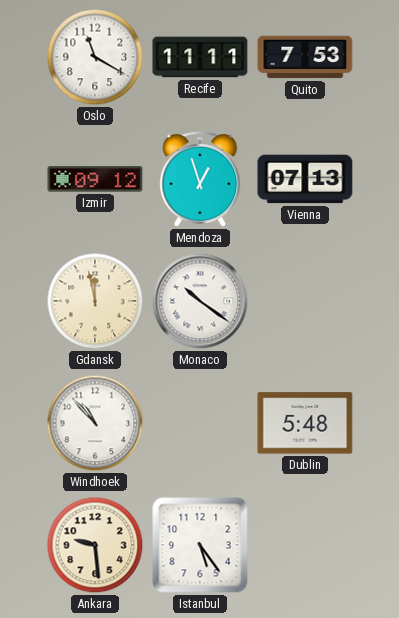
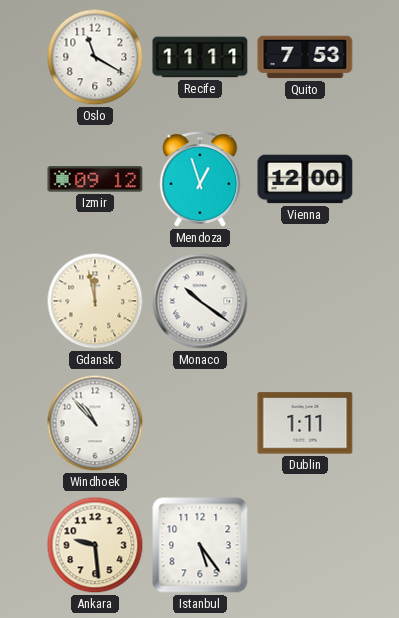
Vienna: 07:13 -> 12:00 (305, 179)
Dublin: 5:48 -> 1:11 (305, 423)
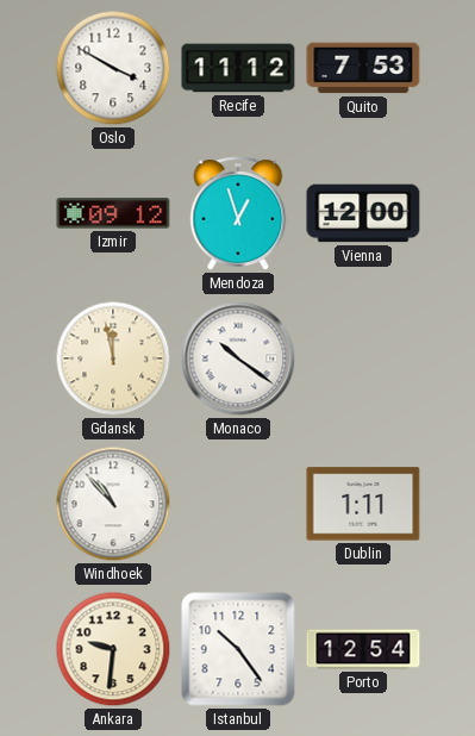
Oslo: 11:20 -> 3:50 (113, 68)
Recife: 11:11 -> 11:12 (238, 68)
Ankara: 9:29 -> 9:31 (113, 649)
Istanbul: 5:24 -> 10:24 (238, 649)
Porto: none -> 12:54 (363, 649)
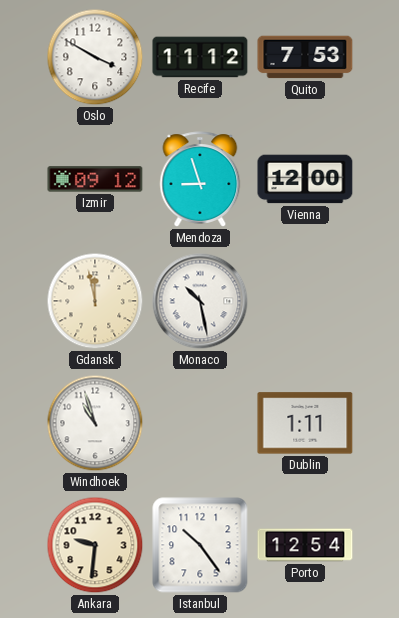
Mendoza: 12:57 -> 8:57 (200, 179)
Monaco: 10:21 -> 10:28 (200, 301)
Windhoek: 10:53 -> 10:57 (95, 423)
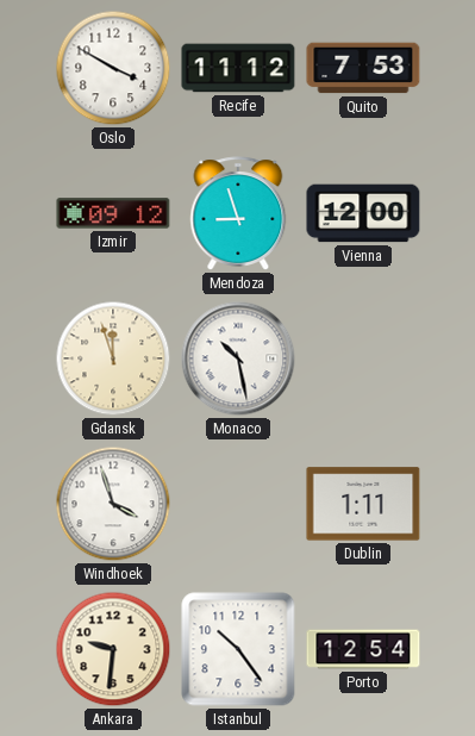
Gdansk: 11:58 -> 11:57 (113, 358)
Windhoek: 10:57 -> 3:57 (113, 504)
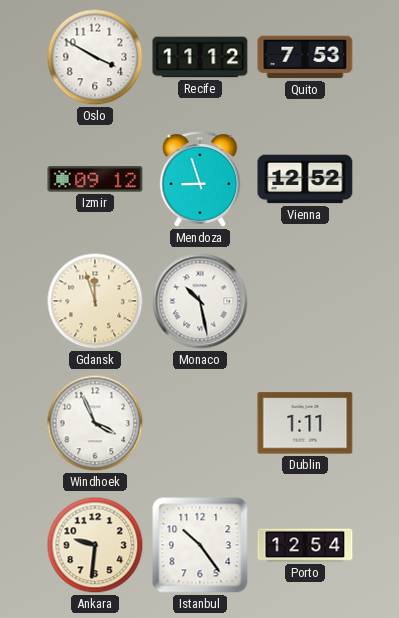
Vienna: 12:00 -> 12:52 (305, 179)
Windhoek: 3:57 -> 3:56 (95, 423)
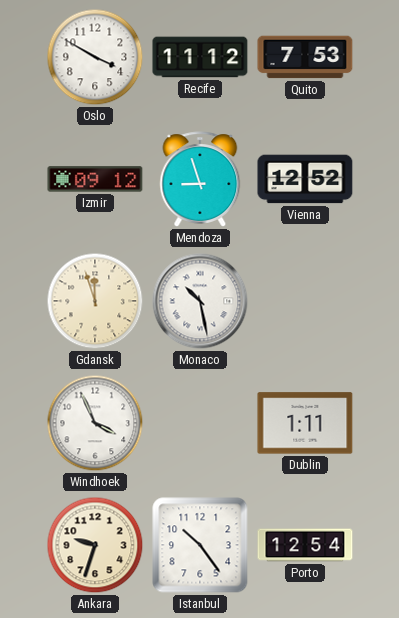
Ankara: 9:31 -> 9:33 (95, 545)
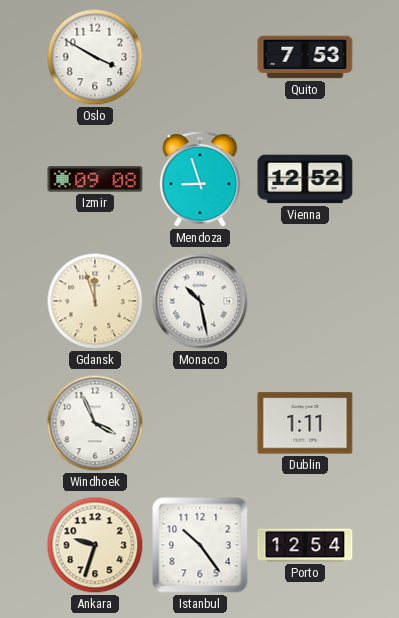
Recife: 11:12 -> none (200, 57)
Izmir: 09:12 -> 09:08 (95, 179)
